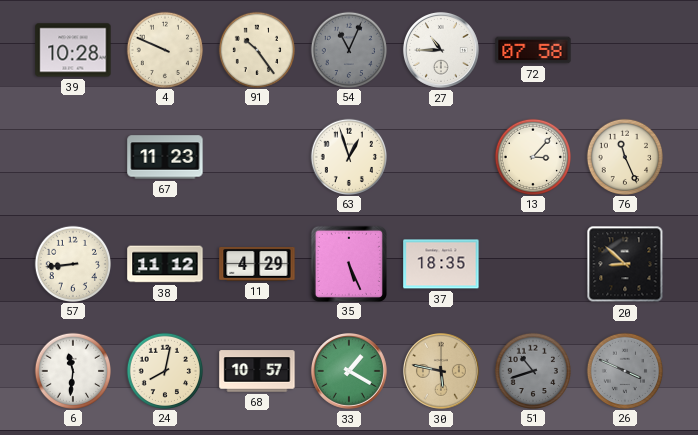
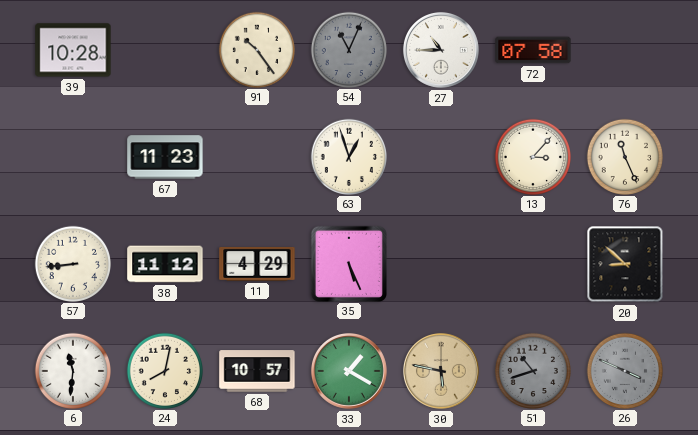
4: 9:49 -> none (164, 49)
37: 18:35 -> none (441, 264)
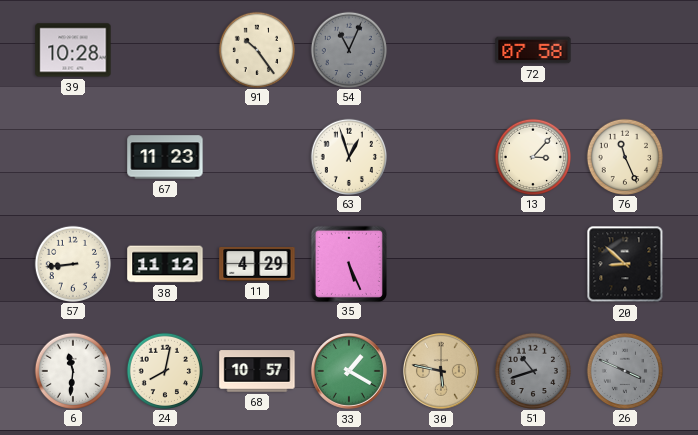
27: 10:45 -> none (441, 50)
